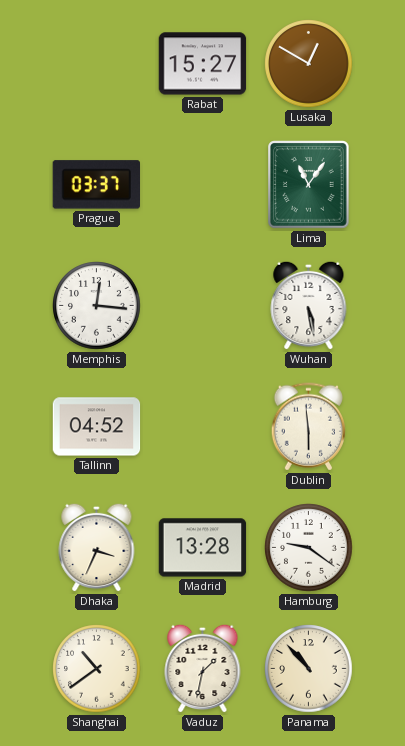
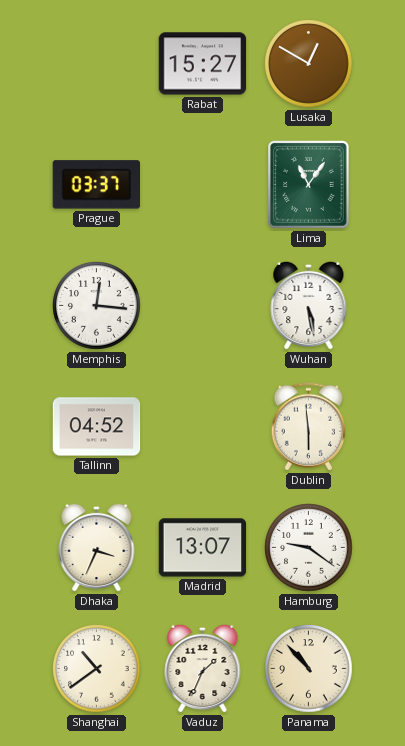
Madrid: 13:28 -> 13:07 (203, 548)
Vaduz: 1:32 -> 1:34 (203, 668)
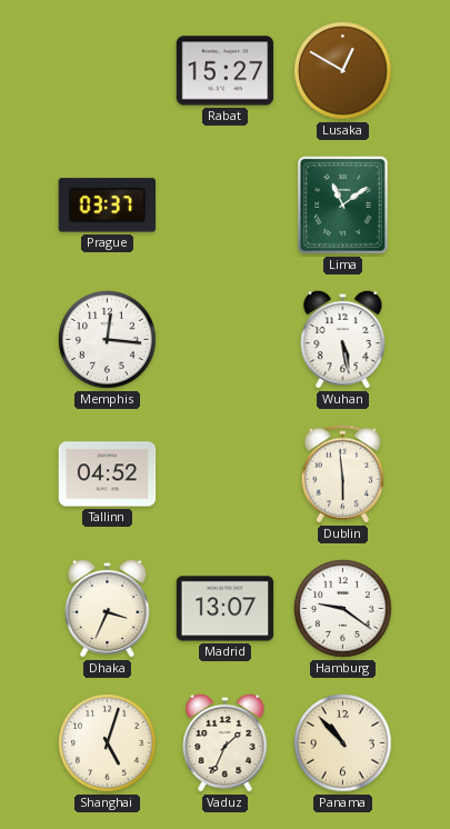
Lima: 11:06 -> 11:09 (343, 206)
Shanghai: 10:39 -> 5:03 (108, 743)
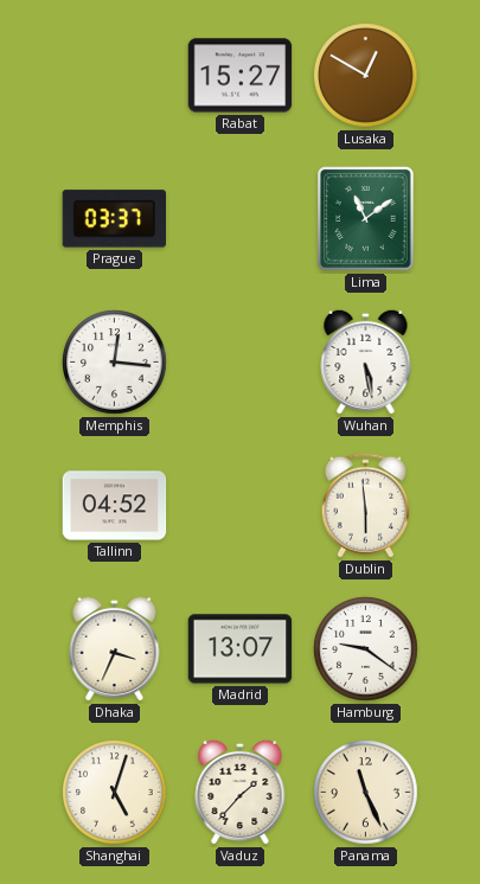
Vaduz: 1:34 -> 1:37 (241, 792)
Panama: 10:53 -> 11:26 (366, 793)
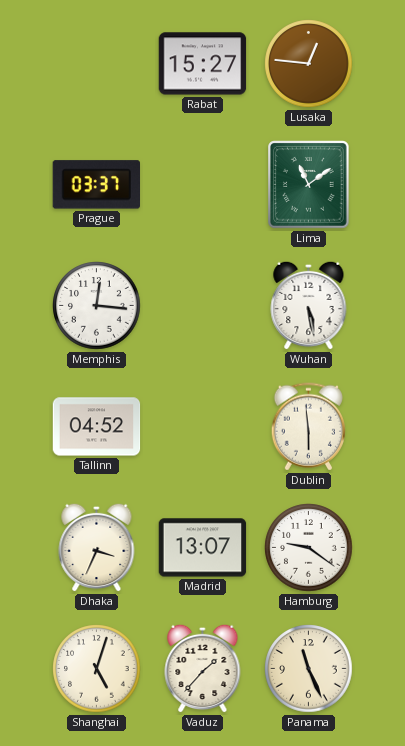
Lusaka: 12:50 -> 12:46 (309, 64)
